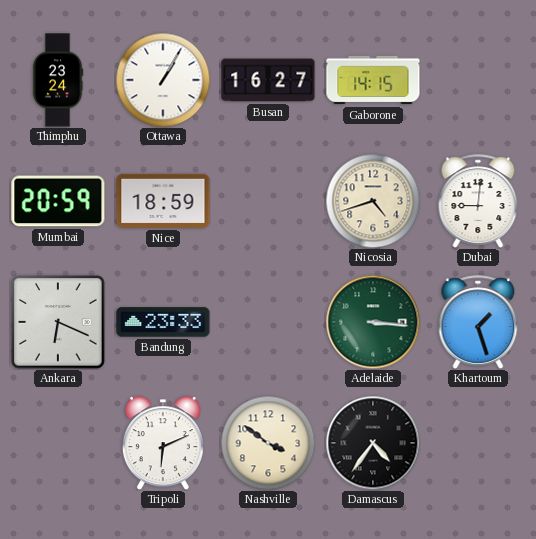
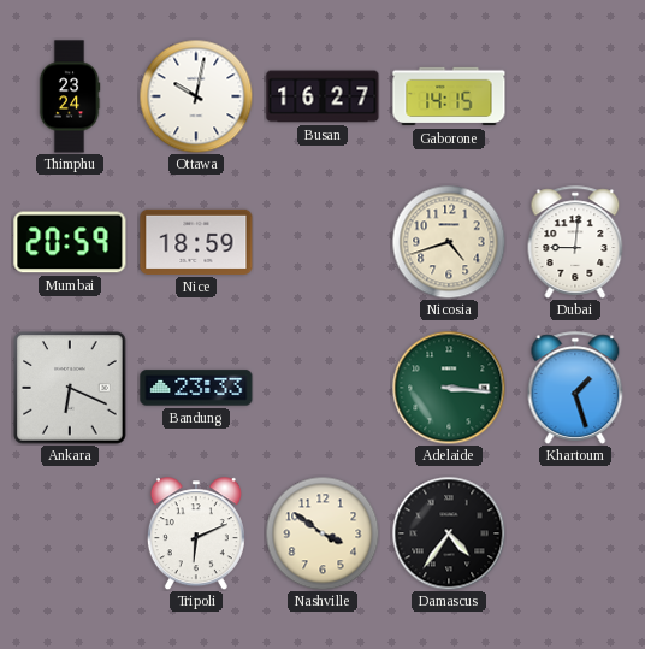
Ottawa: 1:05 -> 10:02 (196, 96)
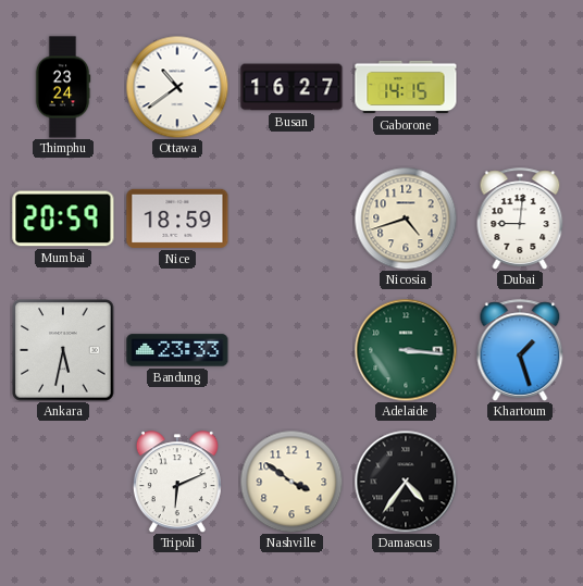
Ottawa: 10:02 -> 10:39 (177, 87)
Ankara: 6:19 -> 5:32 (63, 350)
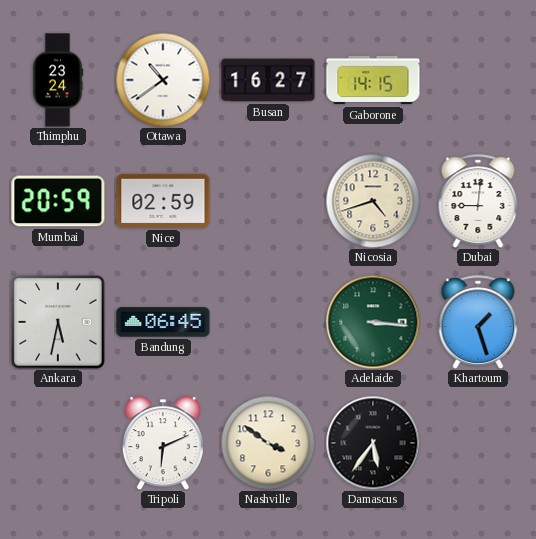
Nice: 18:59 -> 02:59 (163, 201)
Bandung: 23:33 -> 06:45 (163, 322)
Damascus: 4:36 -> 5:36 (373, 443)
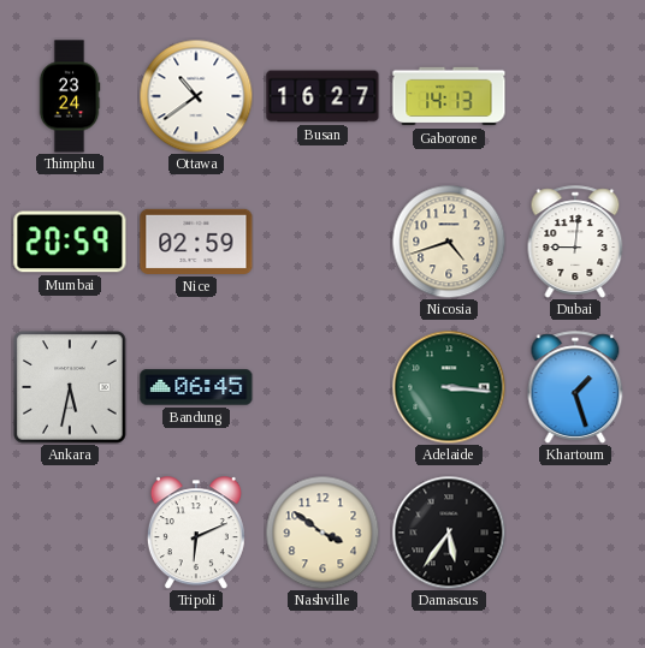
Gaborone: 14:15 -> 14:13 (449, 96)
